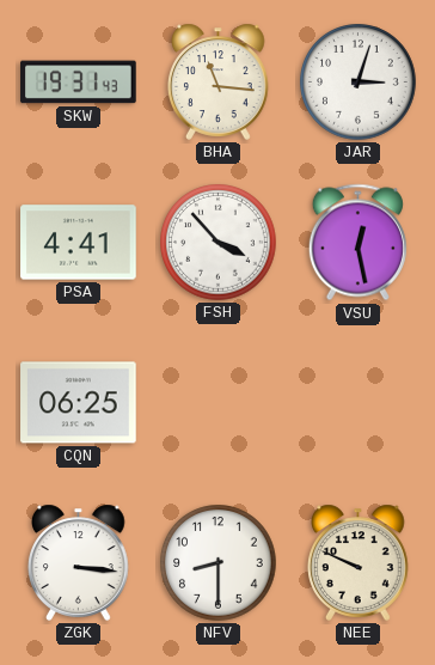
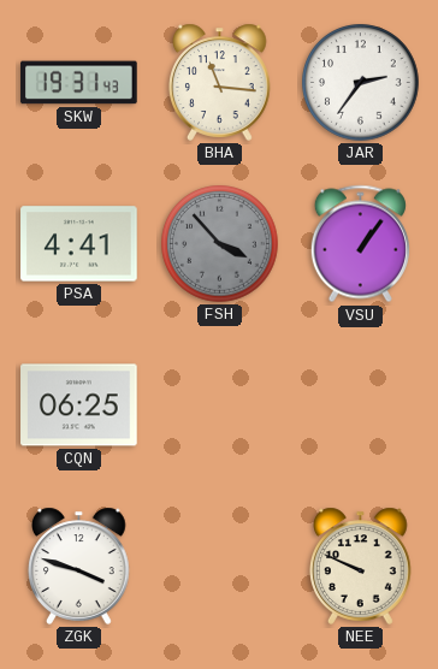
JAR: 3:03 -> 2:36 (361, 83)
FSH dial: white -> grey (220, 244)
VSU: 12:28 -> 1:06 (360, 244)
ZGK: 3:16 -> 3:48 (79, 566)
NFV: 8:30 -> none (219, 563)
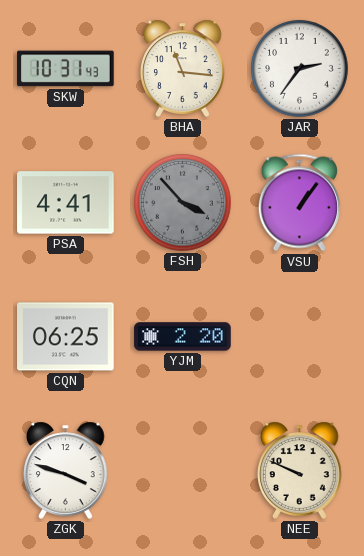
SKW: 19:31 -> 10:31 (66, 69)
YJM: none -> 2:20 (183, 337)
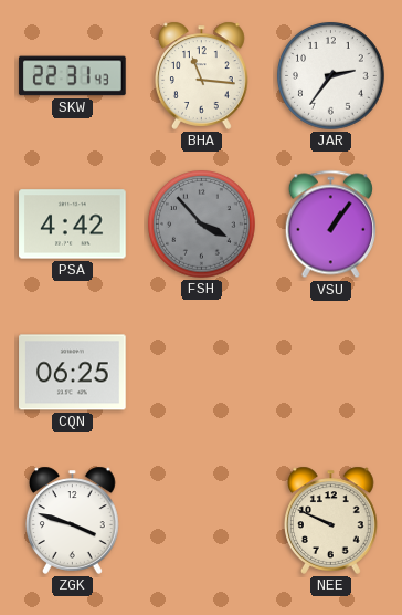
SKW: 10:31 -> 22:31 (73, 76)
PSA: 4:41 -> 4:42 (73, 225)
YJM: 2:20 -> none (183, 337)
